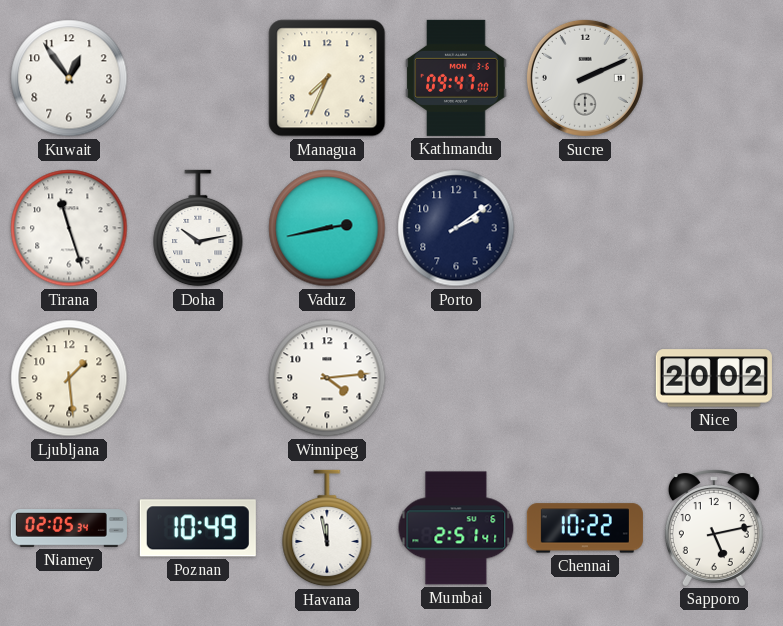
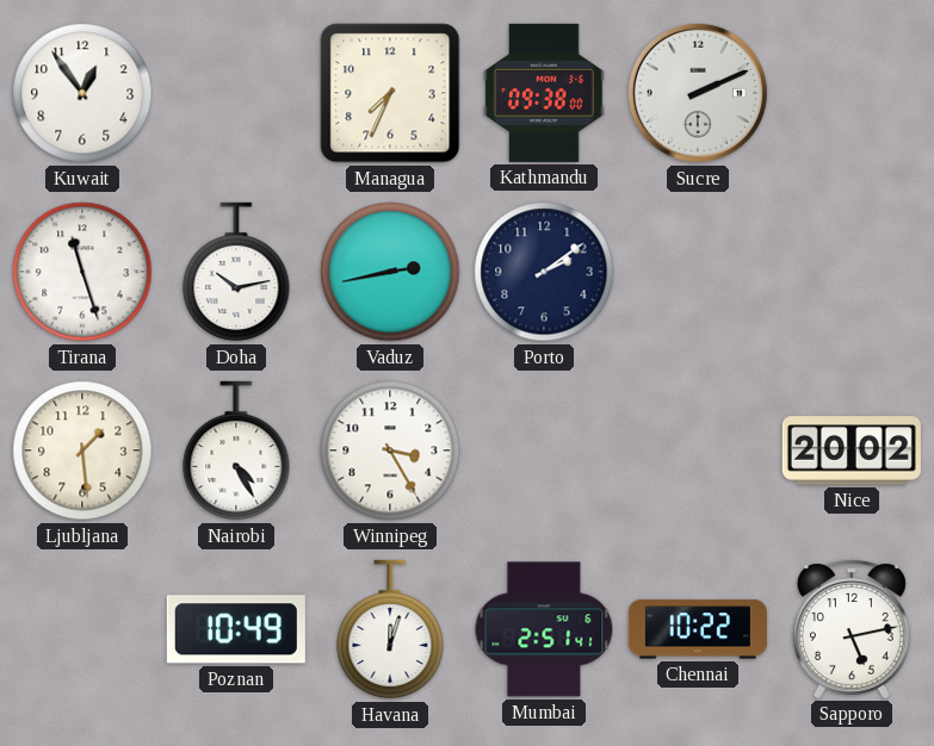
Kathmandu: 09:47 -> 09:38 (544, 93)
Nairobi: none -> 4:25 (236, 450)
Winnipeg: 4:14 -> 3:25 (390, 450)
Niamey: 02:05 -> none (69, 528)
Havana: 11:58 -> 12:03 (390, 629)
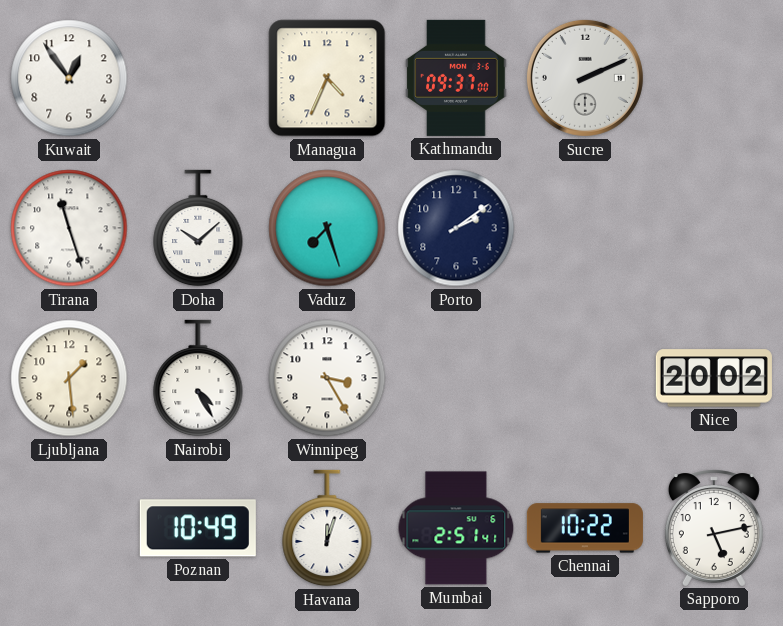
Managua: 7:34 -> 4:34 (327, 78)
Kathmandu: 09:38 -> 09:37 (456, 78)
Doha: 10:13 -> 10:08 (198, 228)
Vaduz: 2:43 -> 7:27 (327, 228)
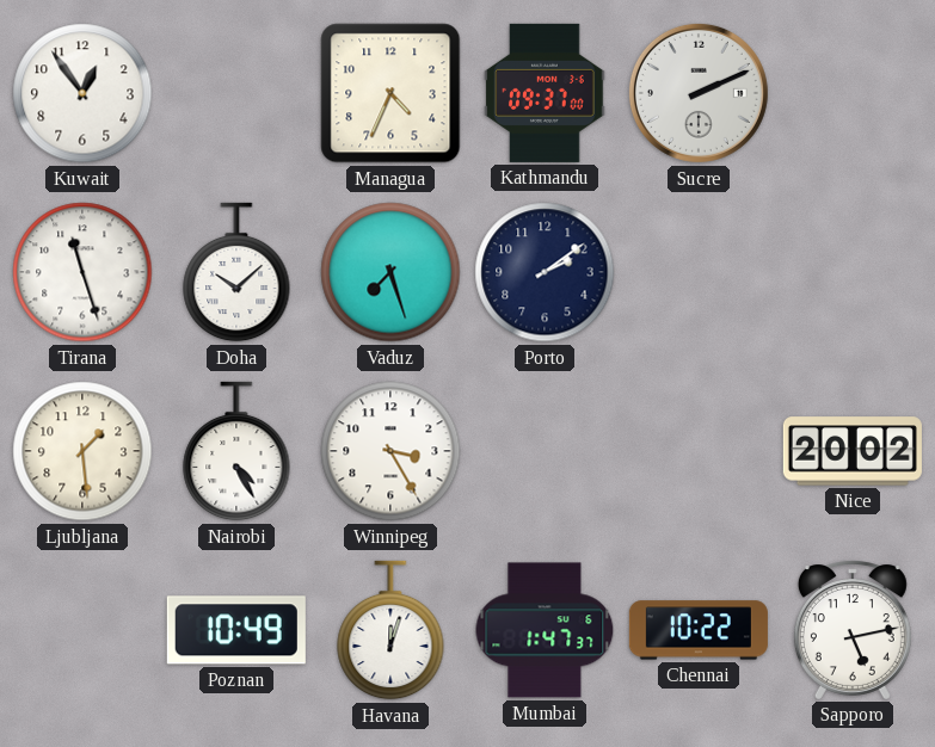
Mumbai: 2:51 -> 1:47 (545, 630)
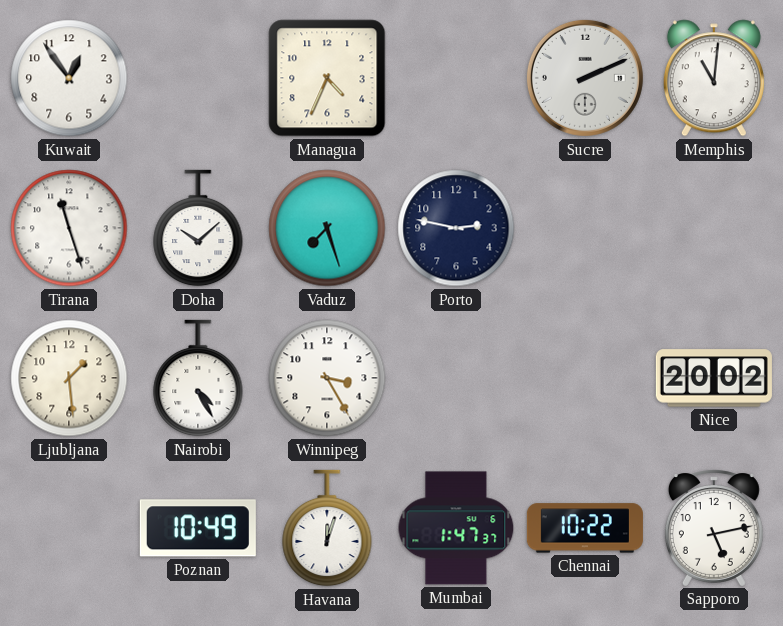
Kathmandu: 09:37 -> none (545, 93)
Memphis: none -> 11:01 (714, 78)
Porto: 2:09 -> 2:47 (456, 228)
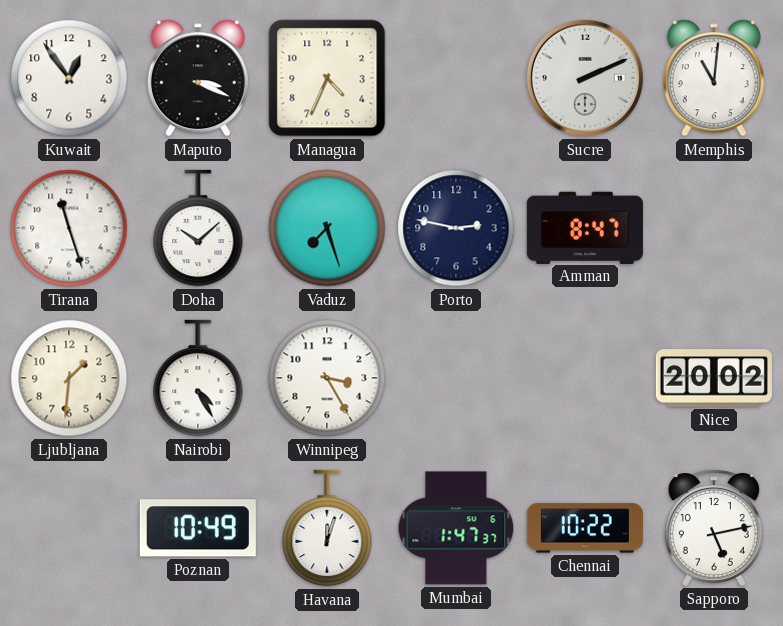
Maputo: none -> 3:19 (198, 78)
Amman: none -> 8:47 (585, 227)
Ljubljana: 1:29 -> 1:31 (69, 378)
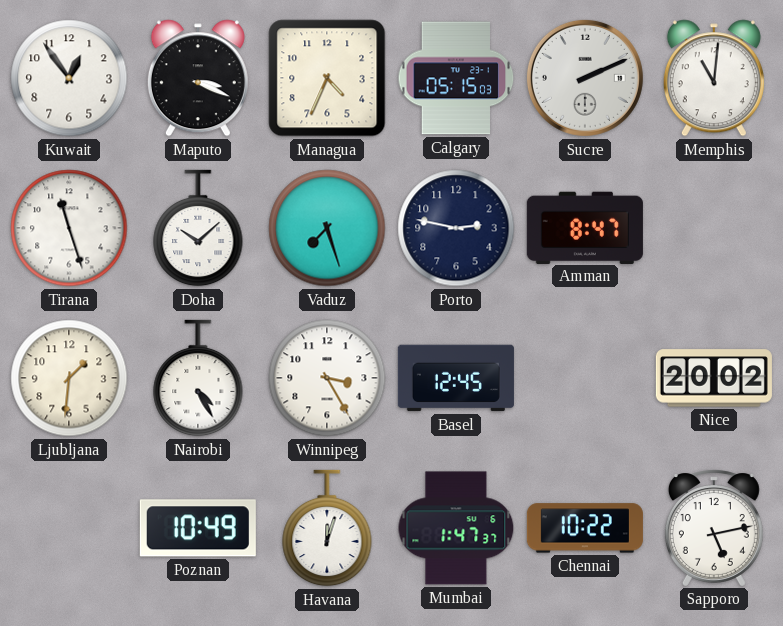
Calgary: none -> 05:15 (456, 78)
Basel: none -> 12:45 (456, 378)
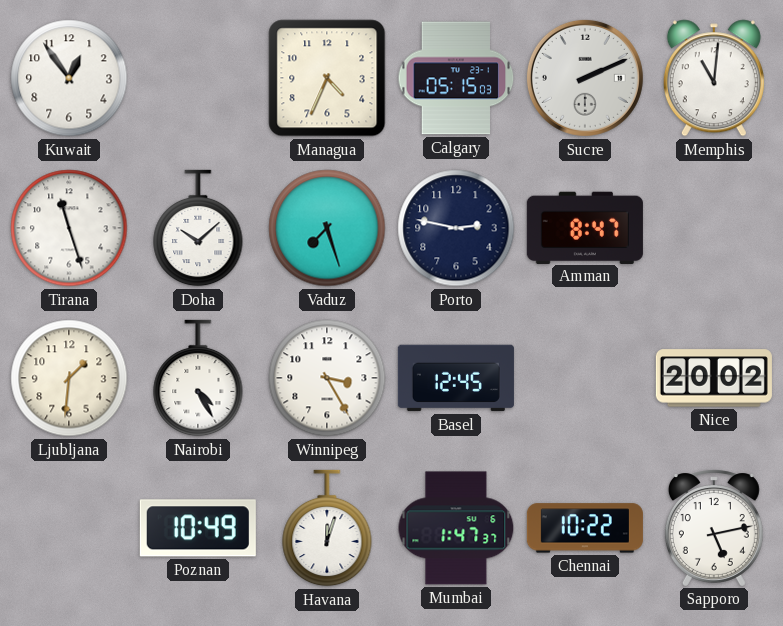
Maputo: 3:19 -> none (198, 78)
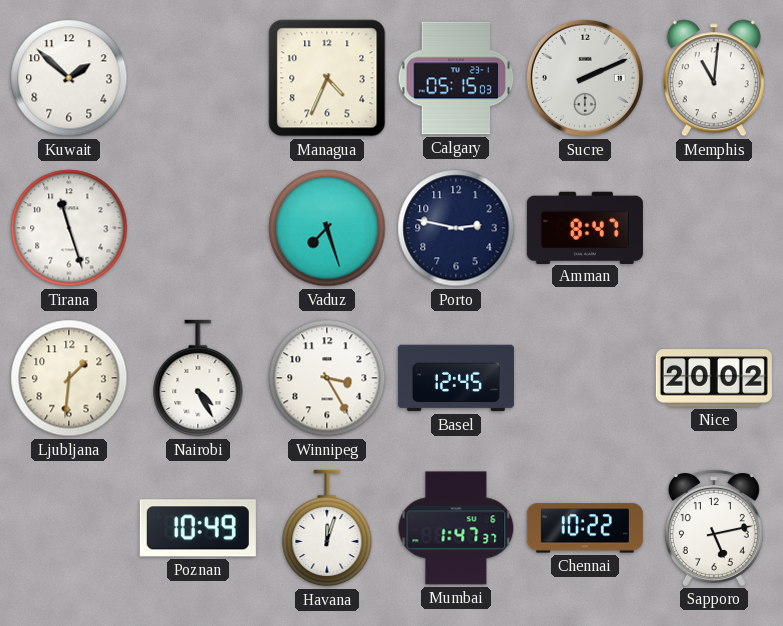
Kuwait: 12:54 -> 1:52 (69, 78)
Doha: 10:08 -> none (198, 228)
